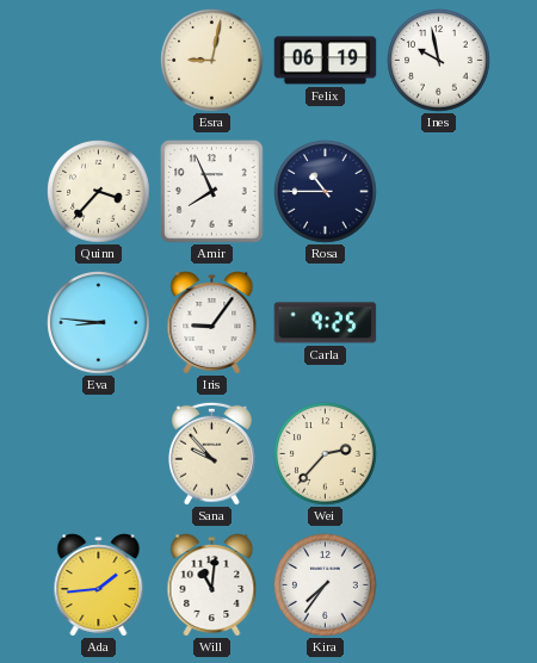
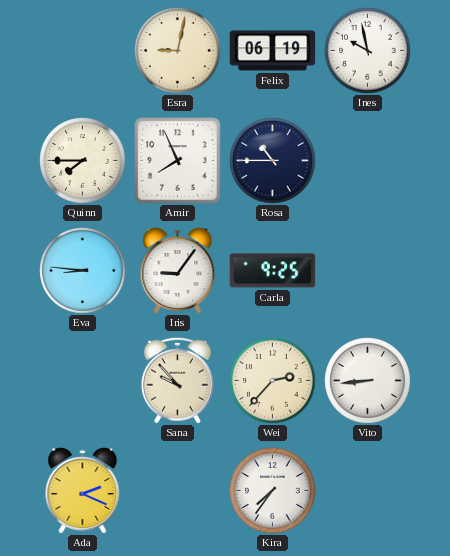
Quinn: 3:37 -> 7:45 (83, 161)
Vito: none -> 8:44 (368, 381)
Ada: 1:44 -> 2:19 (83, 491)
Will: 11:01 -> none (212, 585)
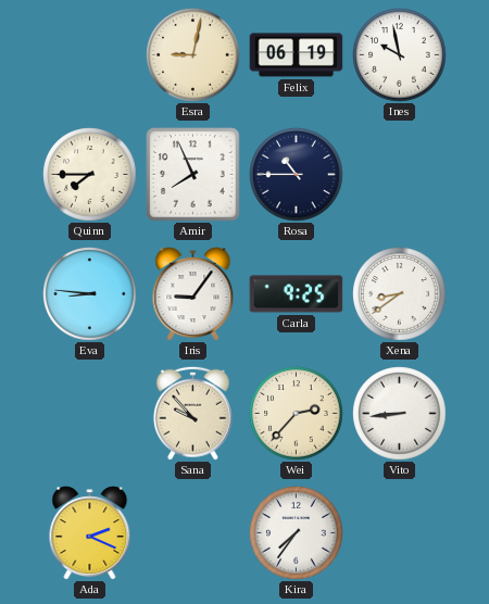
Xena: none -> 8:39 (400, 294)
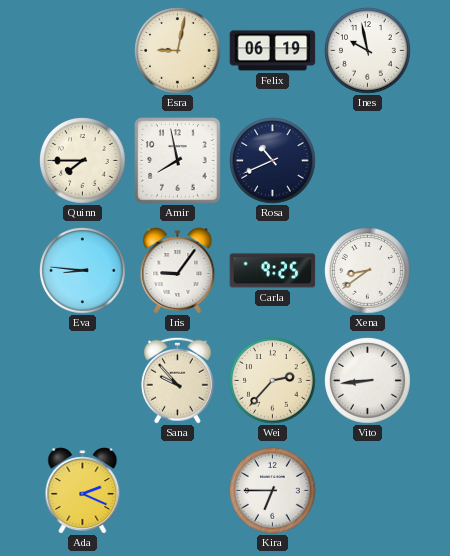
Amir: 7:56 -> 7:58 (178, 161)
Rosa: 10:45 -> 10:41 (273, 161)
Kira: 7:36 -> 6:45 (273, 491)
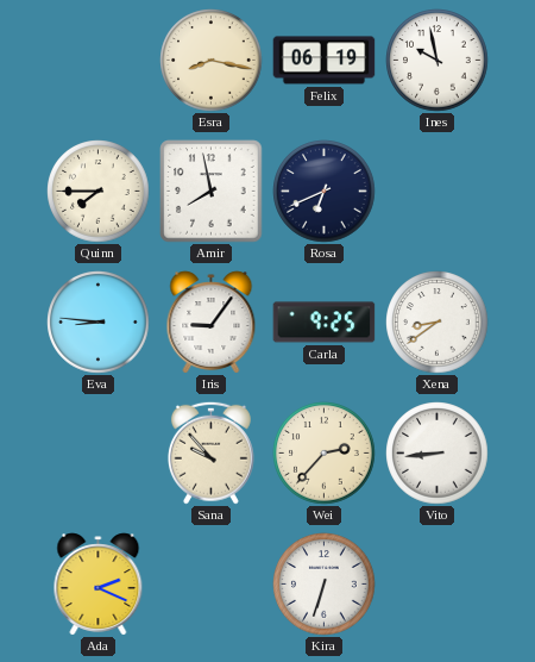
Esra: 9:02 -> 8:17 (212, 61)
Rosa: 10:41 -> 6:41 (325, 192)
Kira: 6:45 -> 6:33 (325, 585)
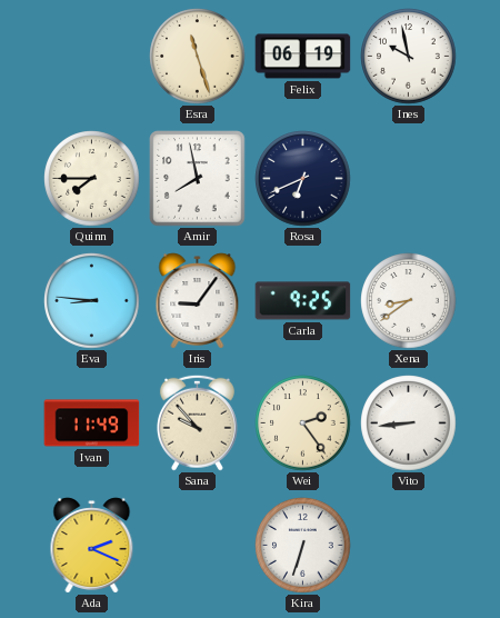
Esra: 8:17 -> 11:27 (198, 57)
Ivan: none -> 11:49 (92, 423)
Wei: 2:37 -> 2:24 (303, 423)
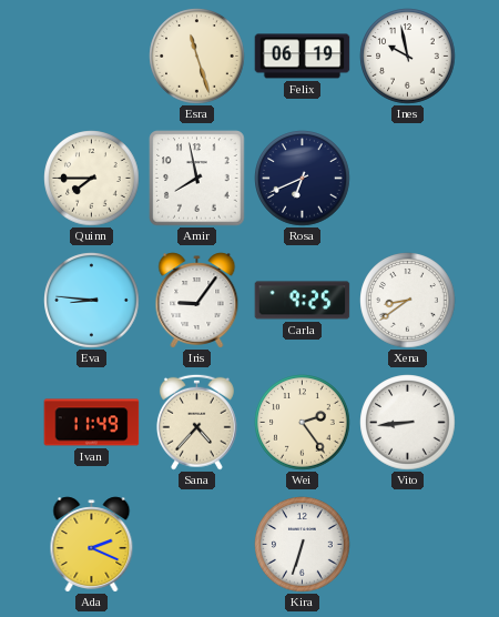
Sana: 9:53 -> 4:37 (196, 422)
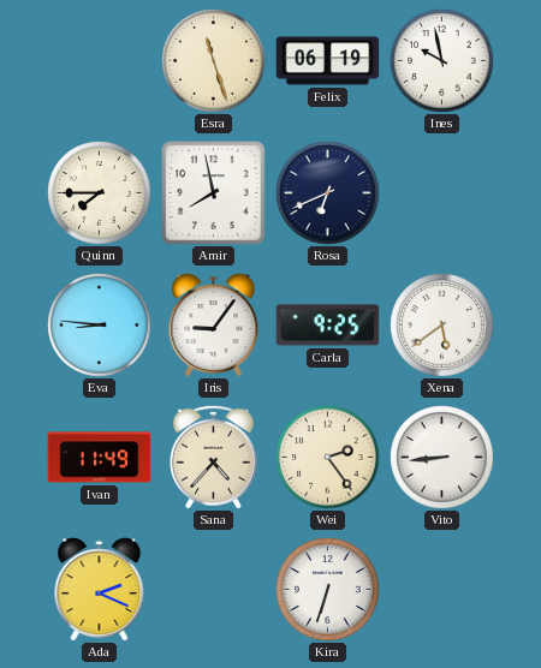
Xena: 8:39 -> 5:39 (442, 326)
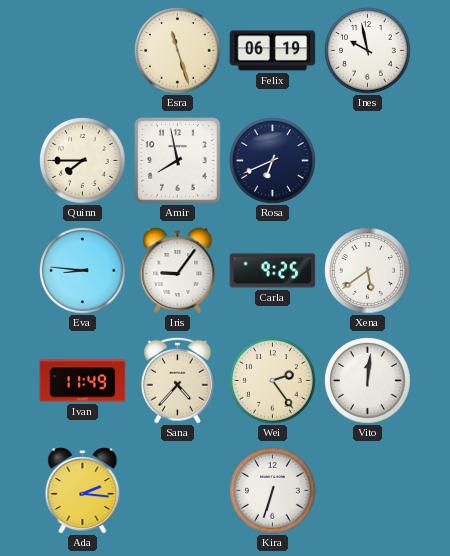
Vito: 8:44 -> 12:01 (368, 381)
Ada: 2:19 -> 2:16 (83, 491)
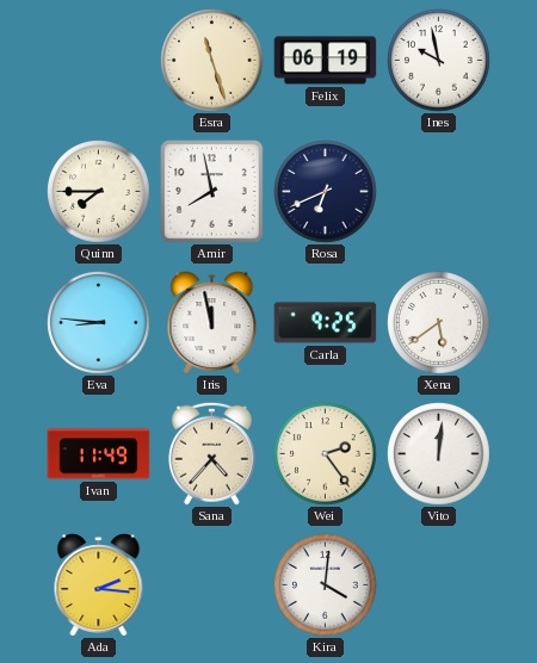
Iris: 9:06 -> 11:58 (212, 323)
Kira: 6:33 -> 4:01 (326, 585)
